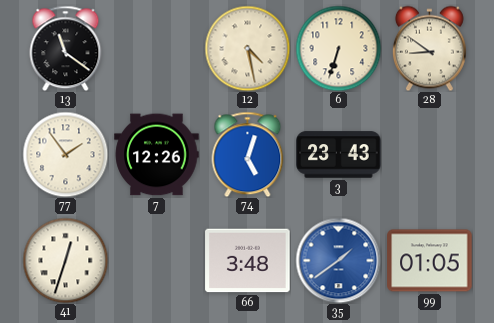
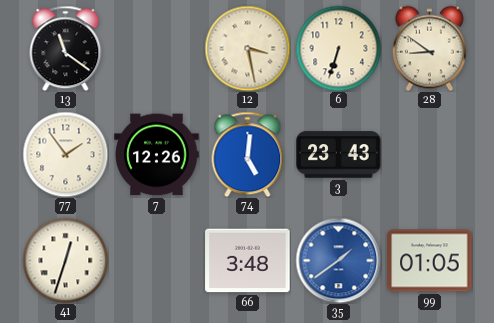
12: 4:28 -> 3:28 (247, 48)
74: 5:03 -> 5:01 (248, 154)
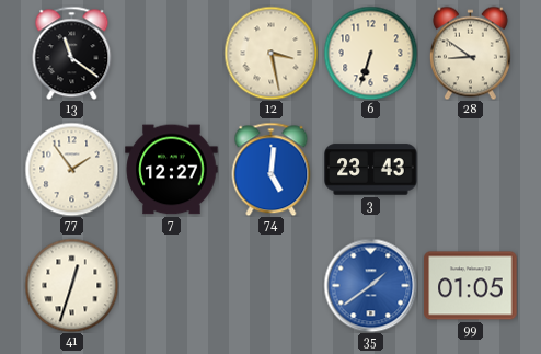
7: 12:26 -> 12:27 (172, 170)
66: 3:48 -> none (248, 261)
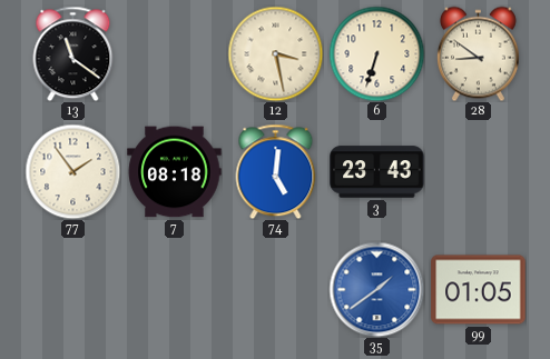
7: 12:27 -> 08:18 (175, 172)
41: 12:33 -> none (71, 285)
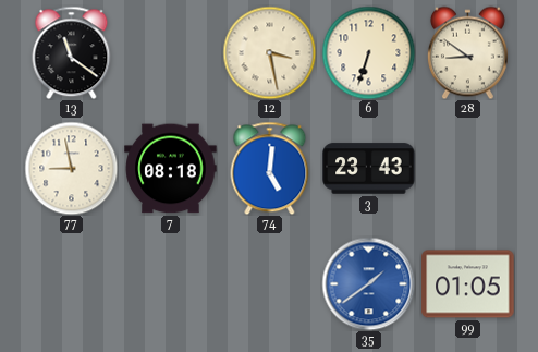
77: 1:54 -> 8:58 (71, 168)
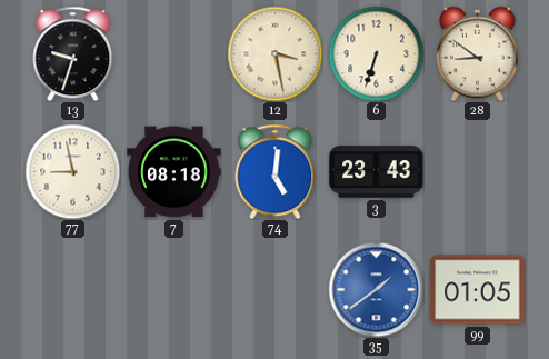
13: 11:21 -> 9:33 (73, 53)
